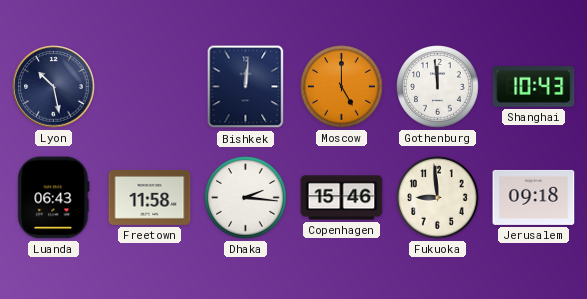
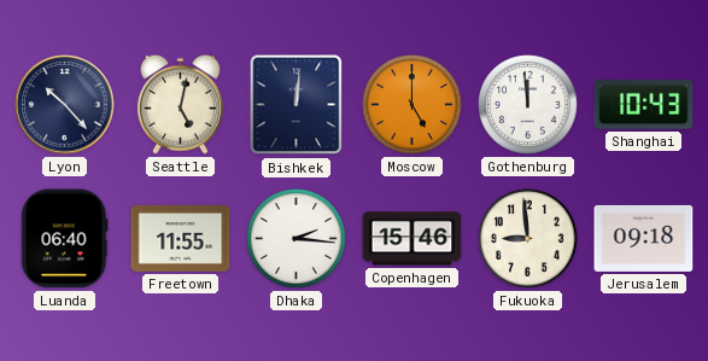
Lyon: 10:28 -> 10:23 (65, 105)
Seattle: none -> 5:02 (180, 104)
Luanda: 06:43 -> 06:40 (65, 239)
Freetown: 11:58 -> 11:55 (181, 238)
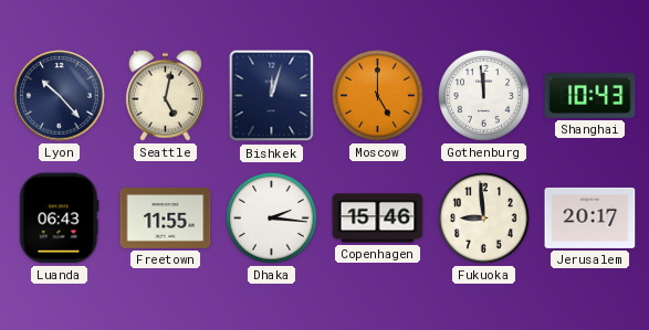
Bishkek: 12:01 -> 12:03 (272, 96)
Luanda: 06:40 -> 06:43 (60, 219)
Jerusalem: 09:18 -> 20:17 (590, 217)
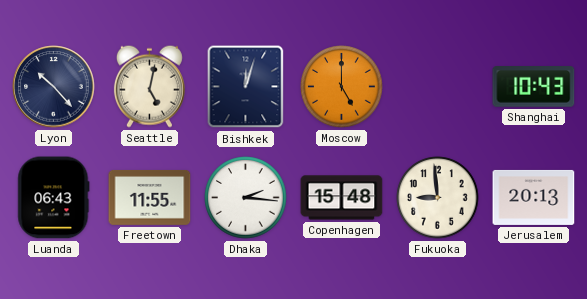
Gothenburg: 11:59 -> none (484, 96)
Copenhagen: 15:46 -> 15:48 (342, 198)
Jerusalem: 20:17 -> 20:13 (534, 197)
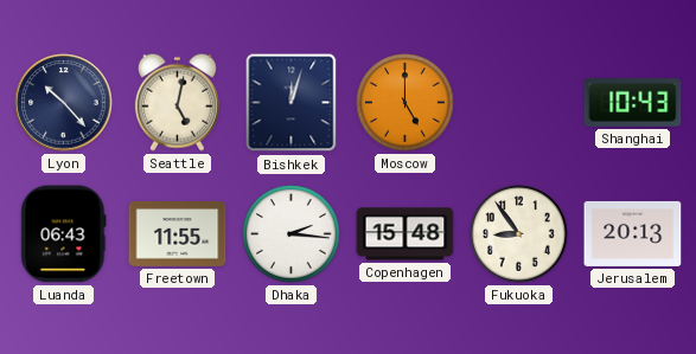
Fukuoka: 8:59 -> 8:54 (519, 234)
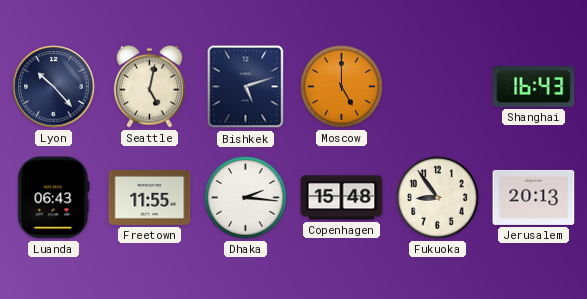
Bishkek: 12:03 -> 5:12 (246, 87)
Shanghai: 10:43 -> 16:43 (534, 87)
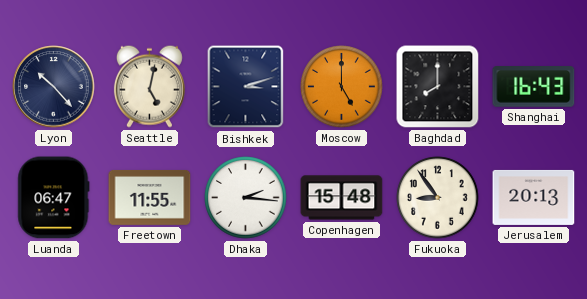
Bishkek: 5:12 -> 3:12 (246, 87)
Baghdad: none -> 8:00 (438, 87)
Luanda: 06:43 -> 06:47 (54, 198)
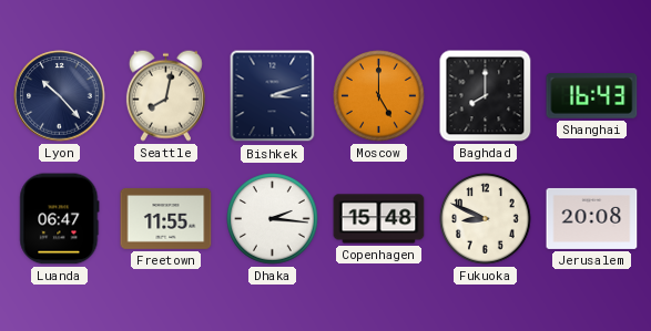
Seattle: 5:02 -> 8:02 (165, 95)
Fukuoka: 8:54 -> 8:49 (486, 219)
Jerusalem: 20:13 -> 20:08 (592, 218)
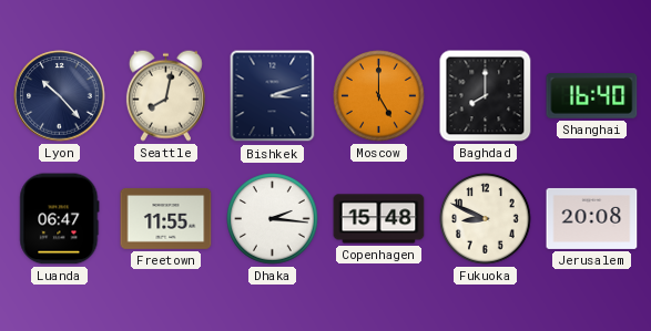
Shanghai: 16:43 -> 16:40 (592, 96)
